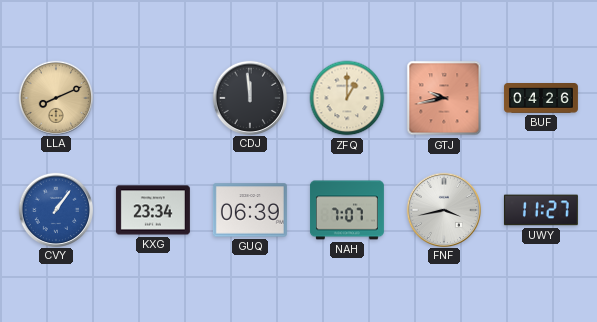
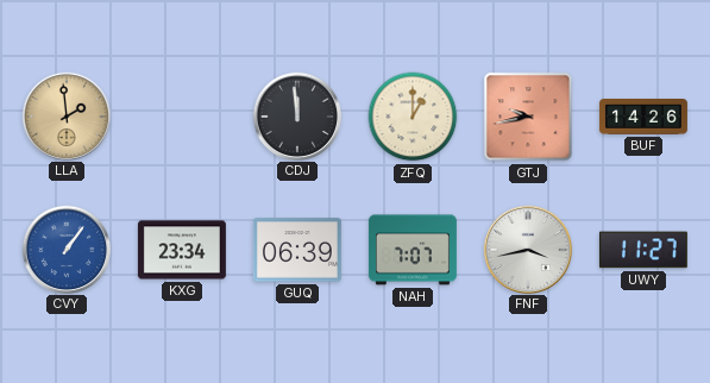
LLA: 8:11 -> 1:59 (65, 115)
BUF: 04:26 -> 14:26 (643, 118)
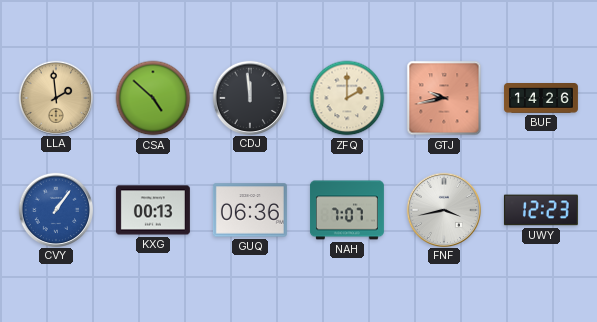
CSA: none -> 4:52 (153, 98)
ZFQ: 1:00 -> 2:00 (347, 98)
KXG: 23:34 -> 00:13 (153, 210)
GUQ: 06:39 -> 06:36 (250, 210)
UWY: 11:27 -> 12:23 (541, 210)
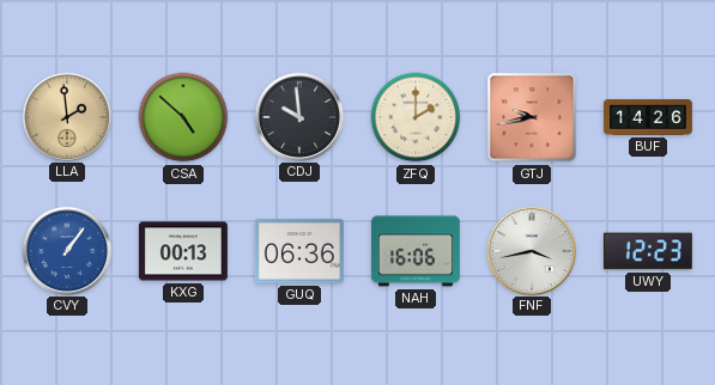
CDJ: 11:59 -> 9:59 (298, 116)
NAH: 7:07 -> 16:06 (416, 251)
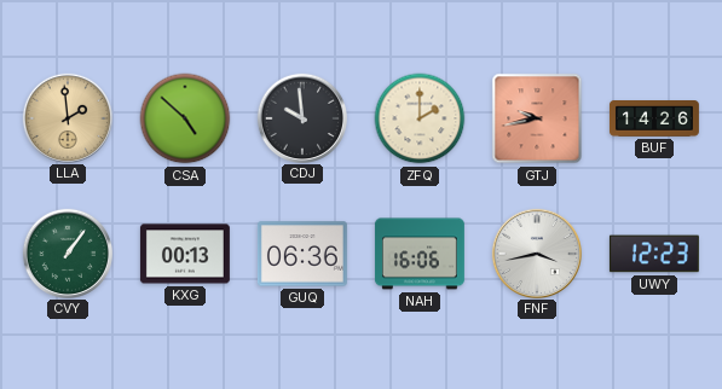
CVY dial: blue -> green (67, 252)
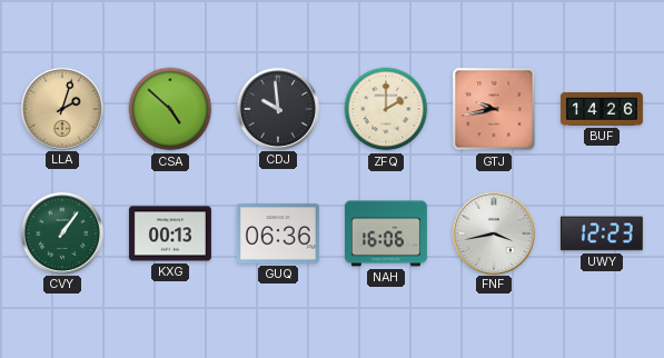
LLA: 1:59 -> 2:03 (61, 108)
